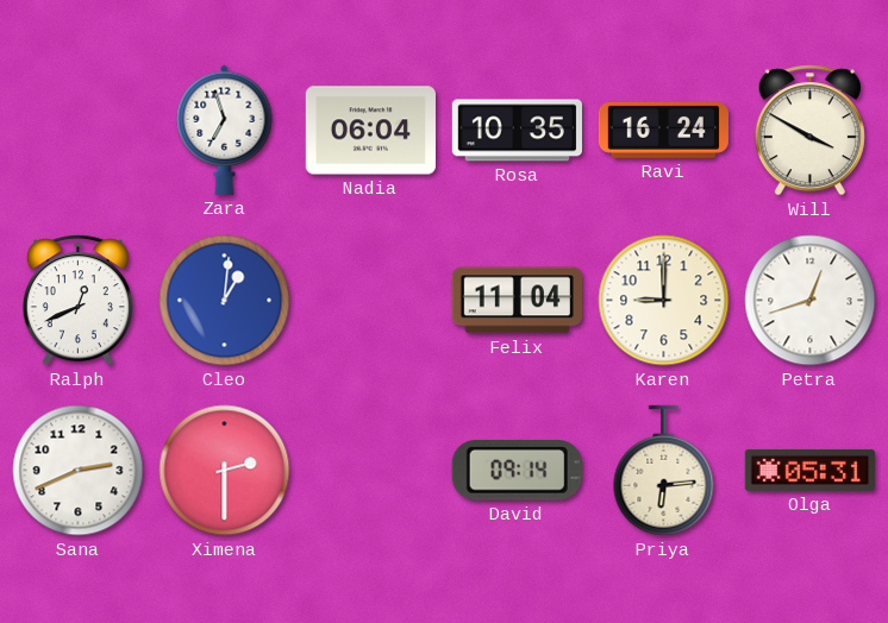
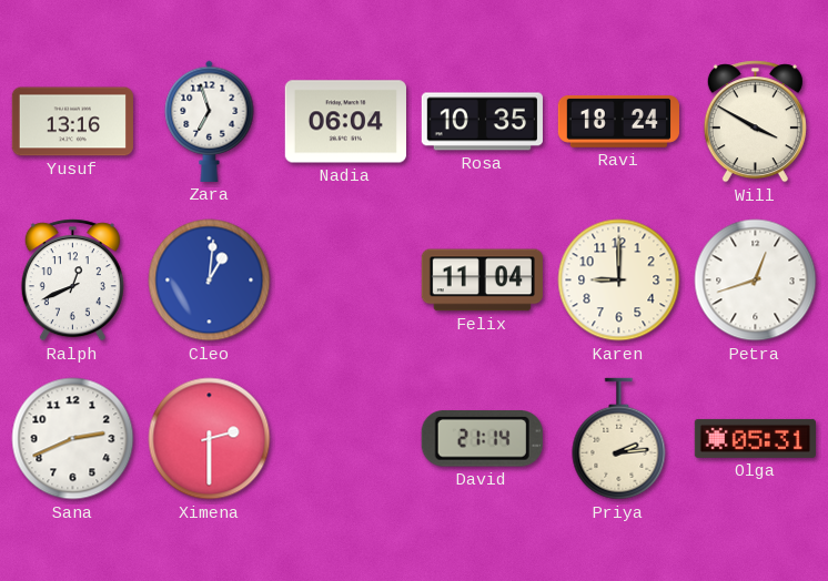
Yusuf: none -> 13:16 (72, 122)
Ravi: 16:24 -> 18:24 (618, 121)
David: 09:14 -> 21:14 (482, 439)
Priya: 6:14 -> 2:14 (619, 439)
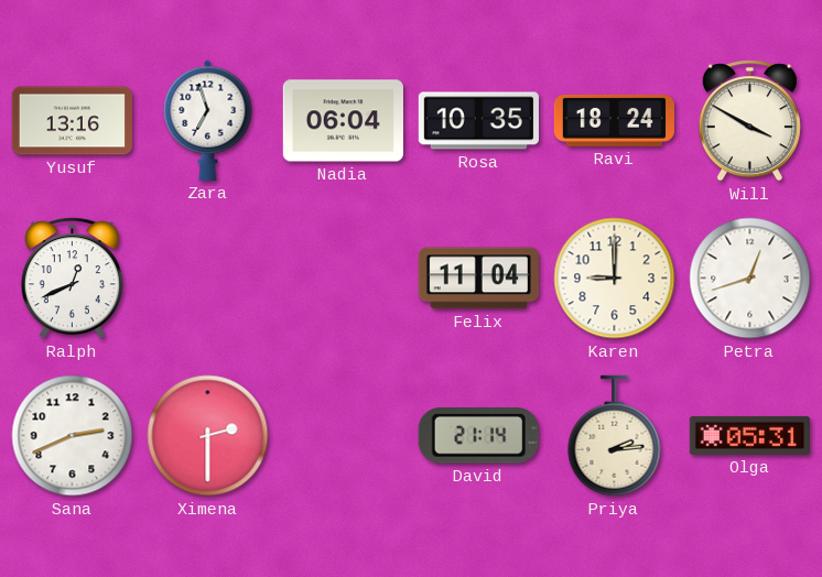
Cleo: 1:01 -> none (210, 281)
